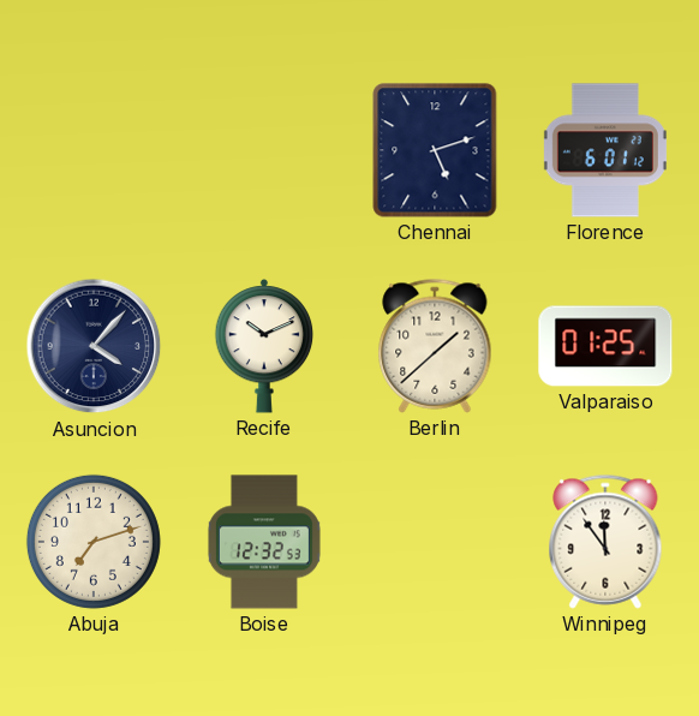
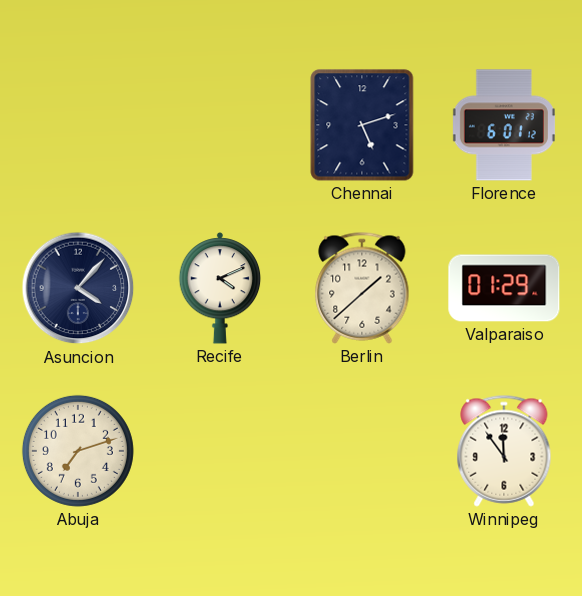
Recife: 10:11 -> 4:11 (220, 288)
Valparaiso: 01:25 -> 01:29 (504, 288)
Boise: 12:32 -> none (264, 542)
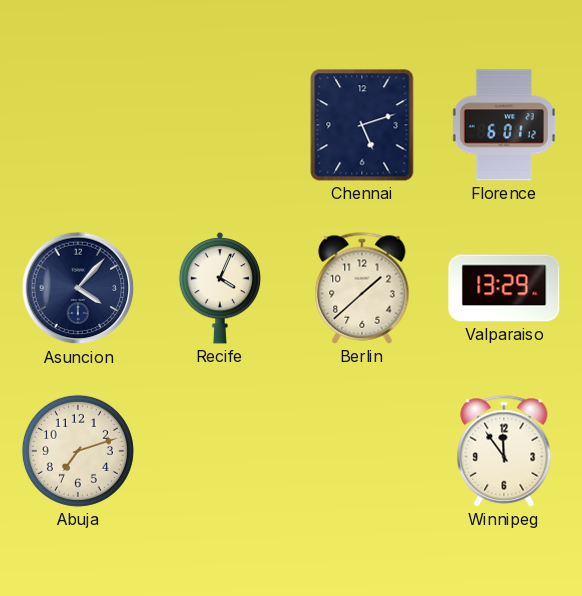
Recife: 4:11 -> 4:04 (220, 288)
Valparaiso: 01:29 -> 13:29 (504, 288)
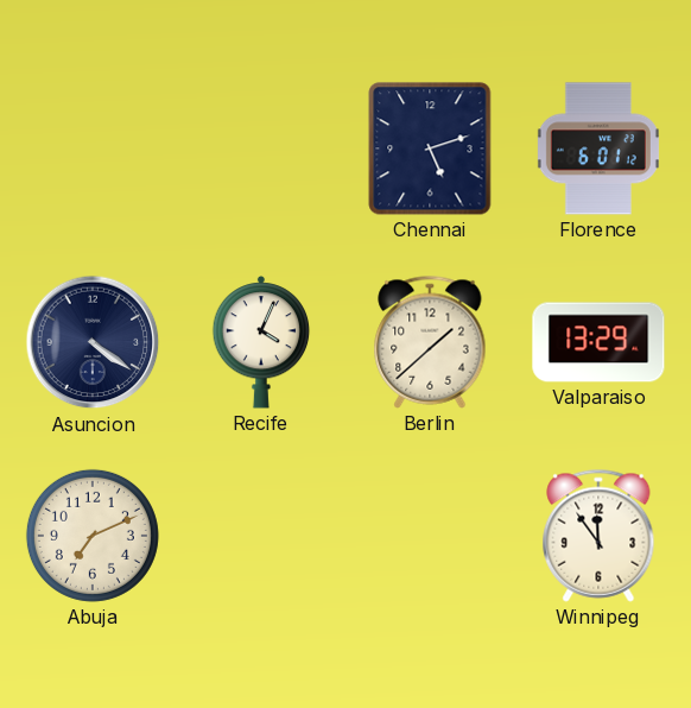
Asuncion: 4:07 -> 4:21 (93, 342)
Abuja: 7:12 -> 7:11 (93, 536)
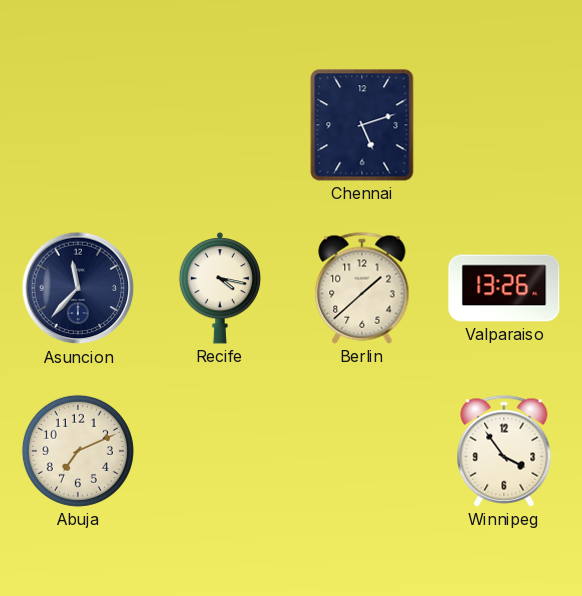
Florence: 6:01 -> none (598, 148)
Asuncion: 4:21 -> 11:37 (78, 288)
Recife: 4:04 -> 4:17 (220, 288)
Valparaiso: 13:29 -> 13:26 (504, 288)
Winnipeg: 11:54 -> 3:54 (504, 451)
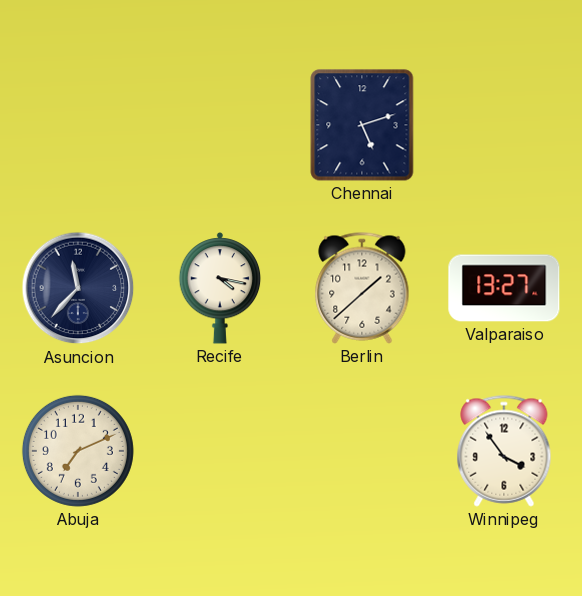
Valparaiso: 13:26 -> 13:27 (504, 288)
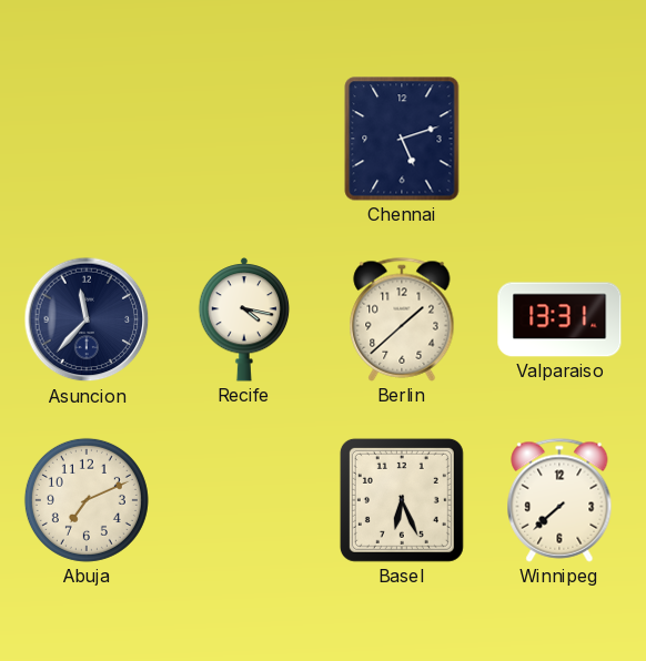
Valparaiso: 13:27 -> 13:31 (559, 319)
Basel: none -> 6:26 (402, 500)
Winnipeg: 3:54 -> 7:38 (559, 500)
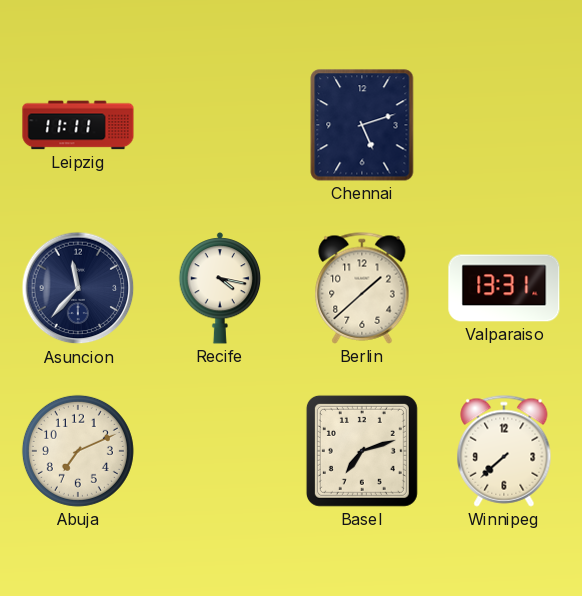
Leipzig: none -> 11:11 (78, 125)
Basel: 6:26 -> 7:12 (362, 451)
